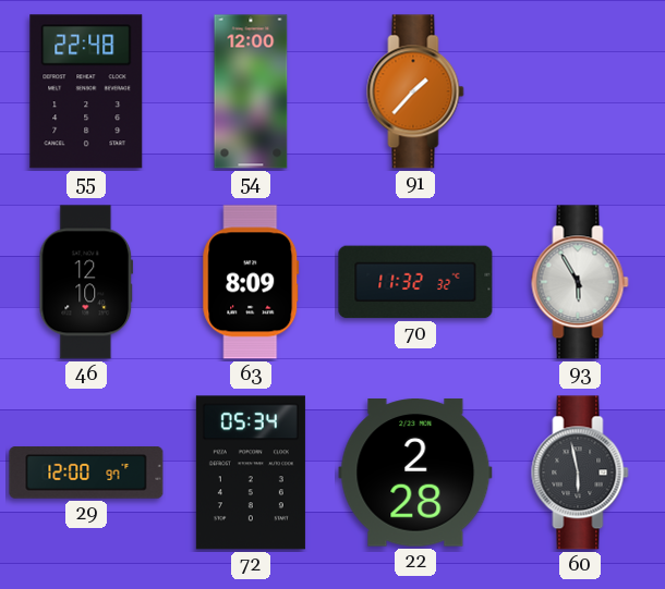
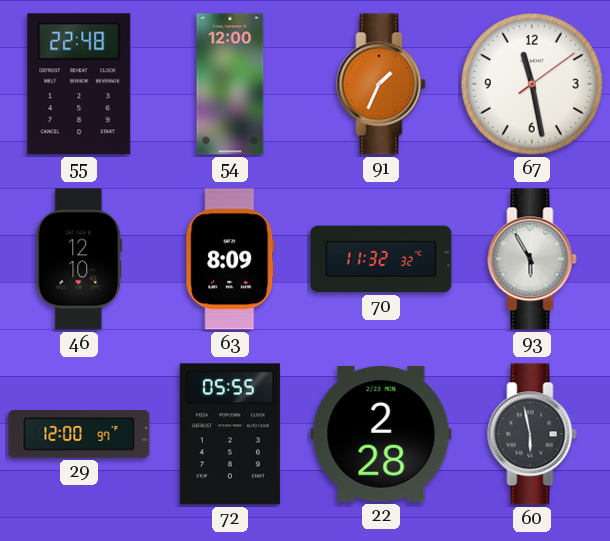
91: 1:37 -> 1:34 (381, 84)
67: none -> 11:28 (532, 84)
72: 05:34 -> 05:55 (230, 434)
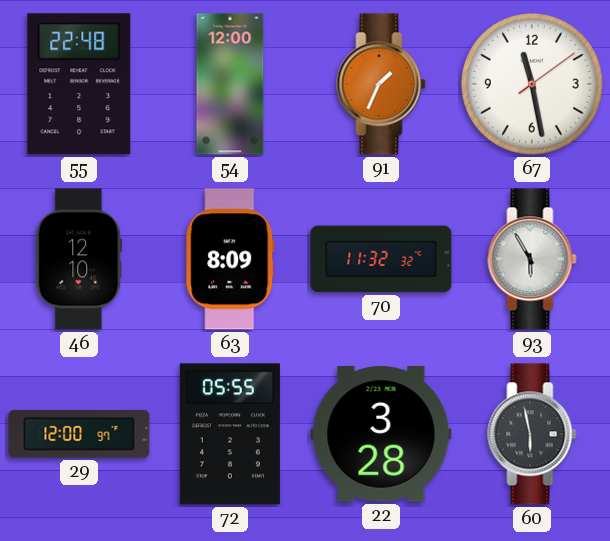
22: 2:28 -> 3:28 (381, 434)
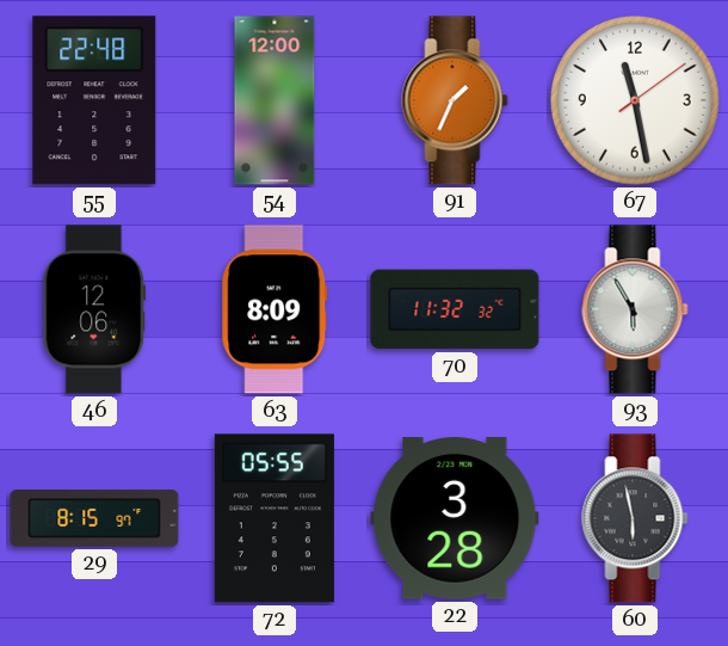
46: 12:10 -> 12:06 (94, 309)
29: 12:00 -> 8:15 (94, 518)
